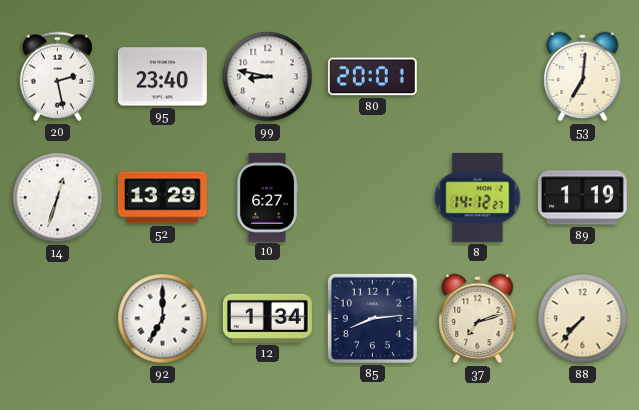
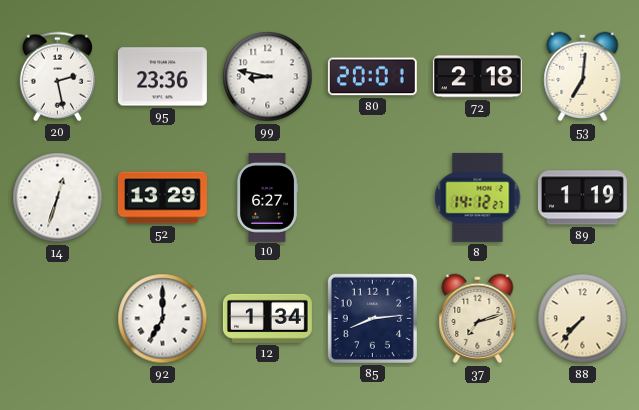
95: 23:40 -> 23:36 (162, 77)
72: none -> 2:18 (477, 77)
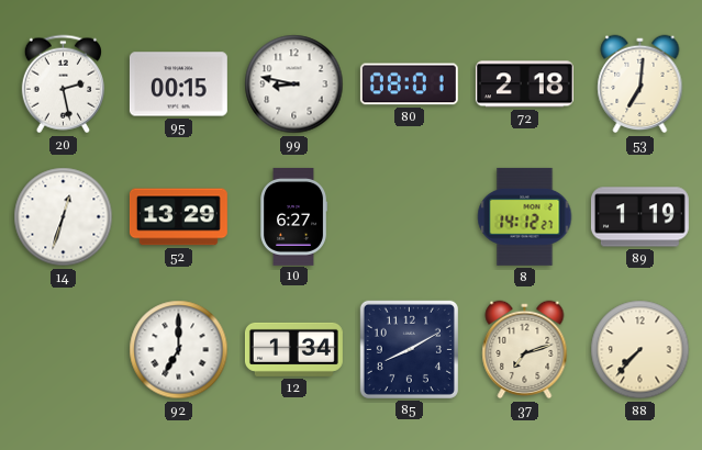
95: 23:36 -> 00:15 (178, 85)
80: 20:01 -> 08:01 (409, 85)
85: 8:14 -> 8:10 (409, 349)
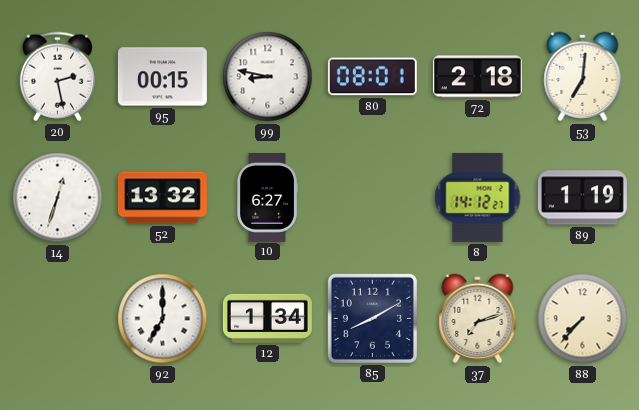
52: 13:29 -> 13:32 (162, 198)
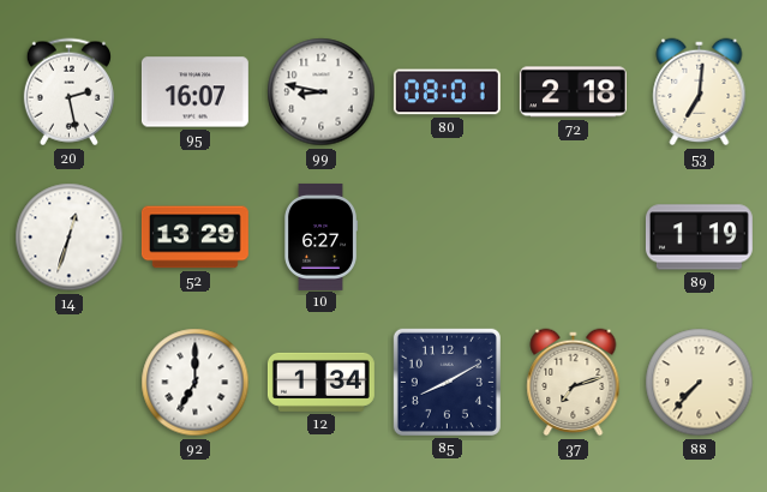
95: 00:15 -> 16:07 (194, 92)
52: 13:32 -> 13:29 (194, 238)
8: 14:12 -> none (478, 197)
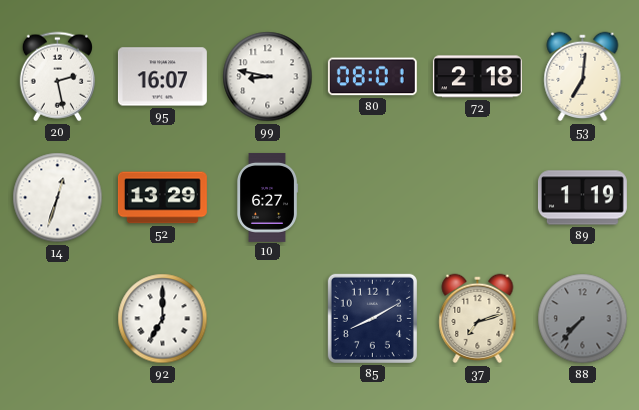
12: 1:34 -> none (320, 382)
88 dial: cream -> grey (583, 319)
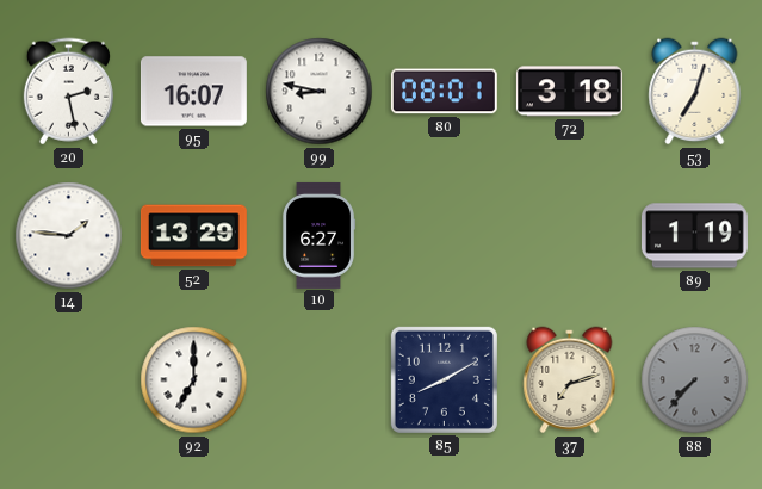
72: 2:18 -> 3:18 (569, 92)
53: 7:01 -> 7:03 (695, 92)
14: 12:33 -> 1:46 (69, 236)
